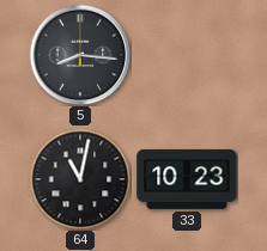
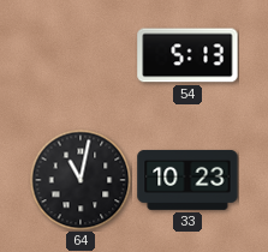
5: 8:16 -> none (80, 55)
54: none -> 5:13 (187, 55)
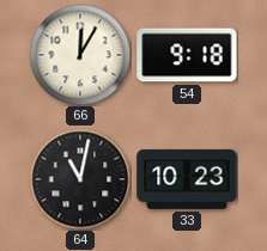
66: none -> 12:05 (80, 55)
54: 5:13 -> 9:18 (187, 55)
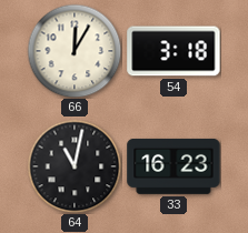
54: 9:18 -> 3:18 (173, 51)
33: 10:23 -> 16:23 (173, 166)
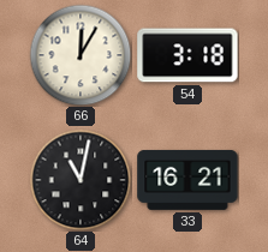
33: 16:23 -> 16:21 (187, 180)
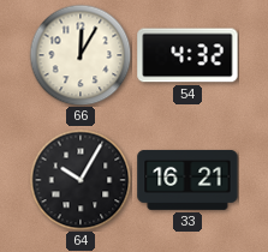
54: 3:18 -> 4:32 (187, 55)
64: 11:02 -> 10:05 (81, 180)
